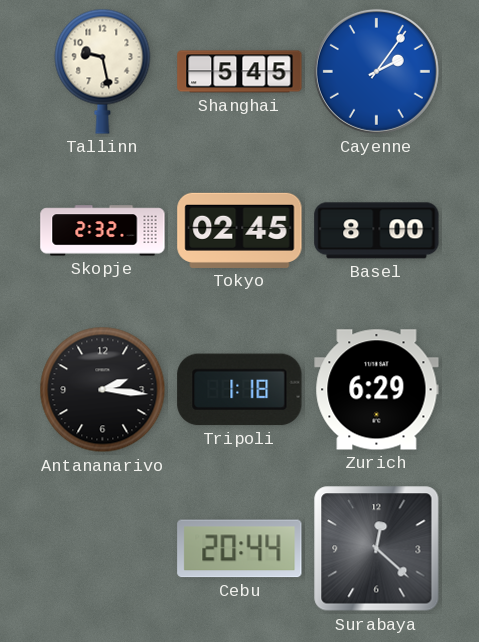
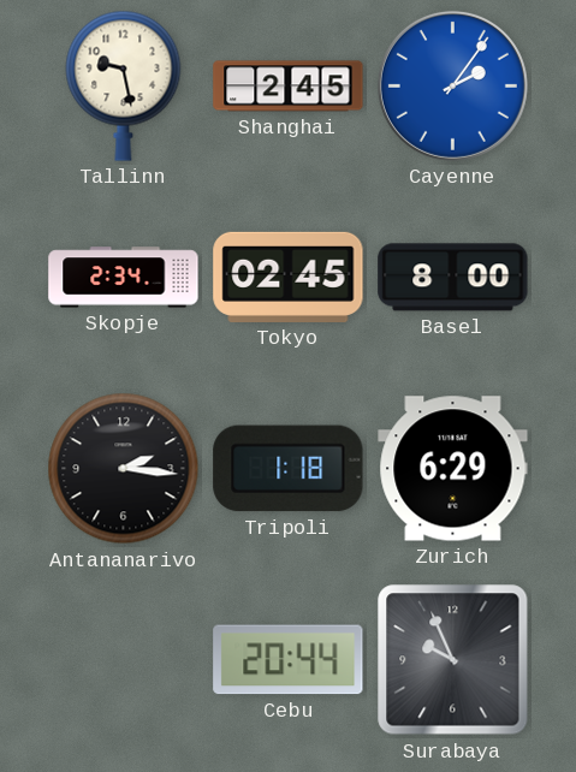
Shanghai: 5:45 -> 2:45 (289, 87)
Skopje: 2:32 -> 2:34 (124, 278)
Surabaya: 12:22 -> 9:56 (453, 660)
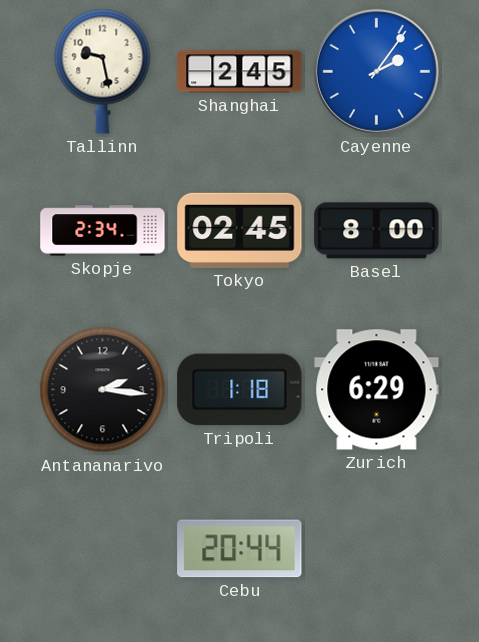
Surabaya: 9:56 -> none (453, 660)
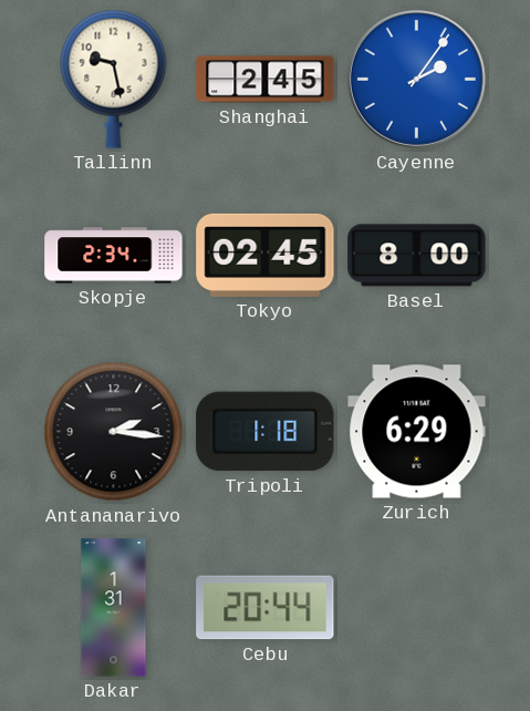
Dakar: none -> 1:31 (114, 608)
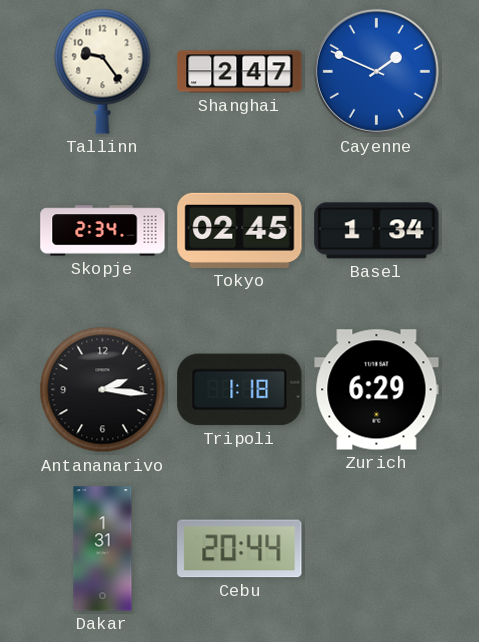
Tallinn: 9:28 -> 9:24 (103, 71)
Shanghai: 2:45 -> 2:47 (240, 72)
Cayenne: 2:06 -> 1:49 (376, 71)
Basel: 8:00 -> 1:34 (377, 231)
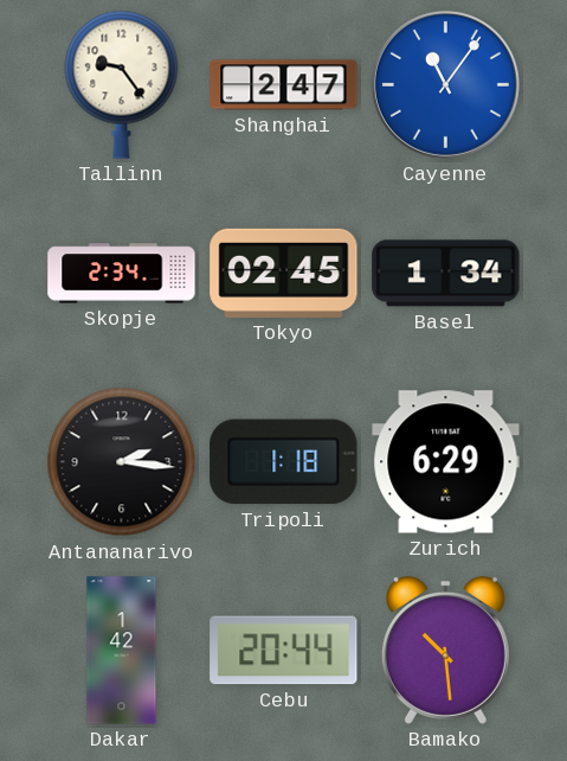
Cayenne: 1:49 -> 11:06 (445, 84)
Dakar: 1:31 -> 1:42 (122, 651)
Bamako: none -> 10:29 (445, 650)
